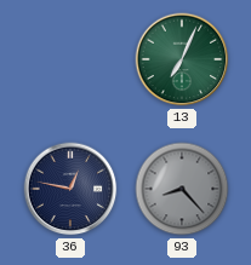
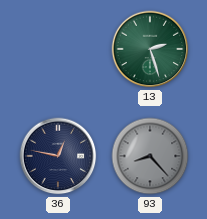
13: 7:04 -> 2:27 (150, 49)
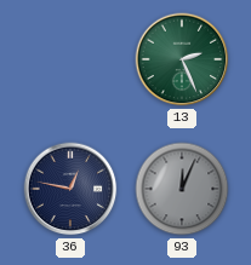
13: 2:27 -> 2:26 (182, 59)
93: 8:23 -> 12:04 (182, 189)
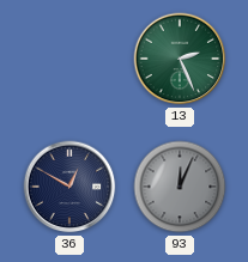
36: 12:47 -> 12:50 (69, 187)
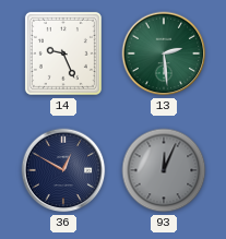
14: none -> 9:26 (63, 53)
13: 2:26 -> 2:29 (164, 53)
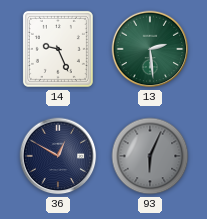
93: 12:04 -> 6:04 (150, 156)
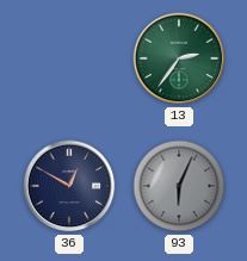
14: 9:26 -> none (58, 49)
13: 2:29 -> 2:36 (179, 58)
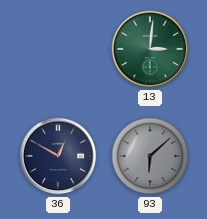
13: 2:36 -> 3:01 (150, 49)
93: 6:04 -> 6:08 (150, 156)
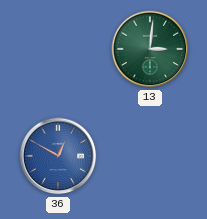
36 dial: navy -> blue (58, 156)
93: 6:08 -> none (150, 156)
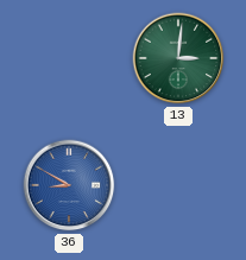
36: 12:50 -> 8:50 (69, 185)
